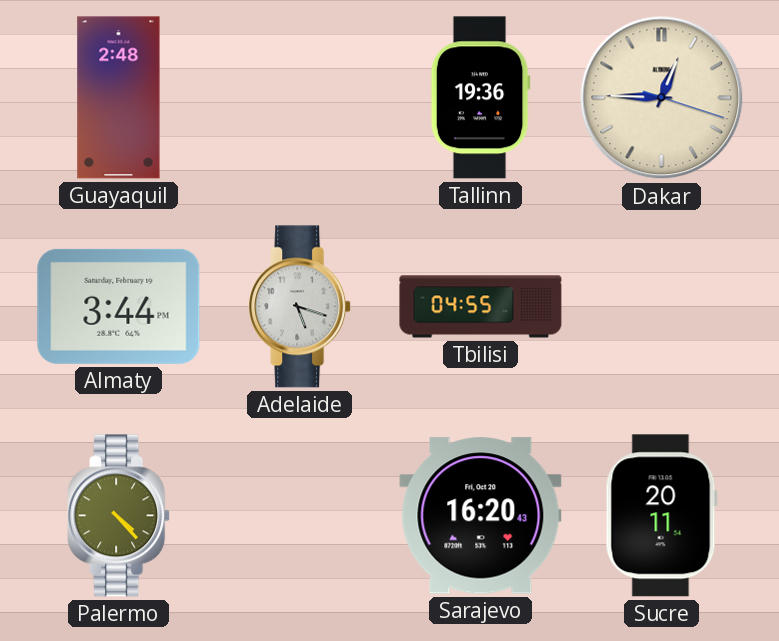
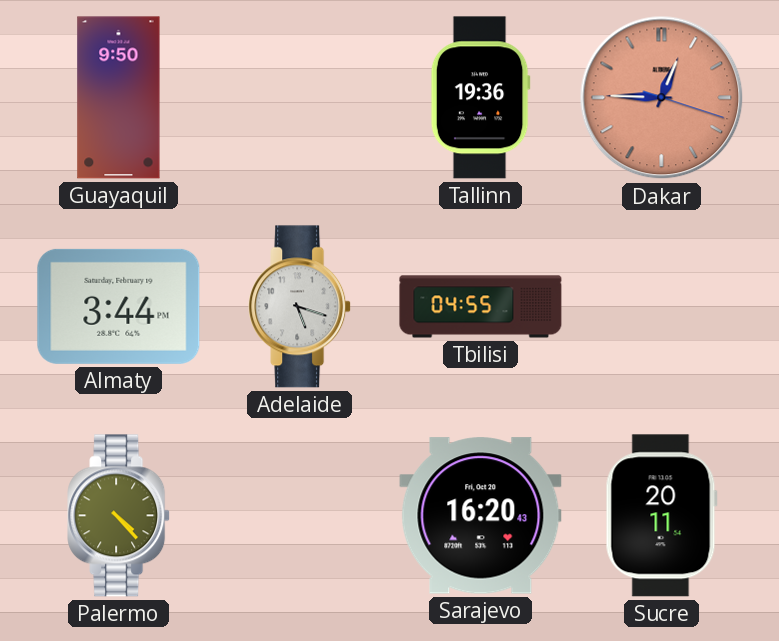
Guayaquil: 2:48 -> 9:50 (119, 98)
Dakar dial: cream -> salmon (662, 98)
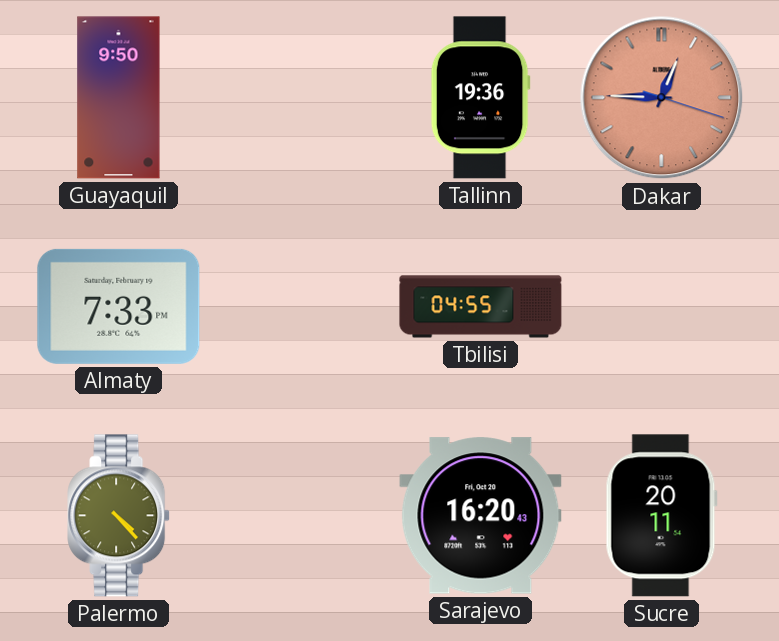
Almaty: 3:44 -> 7:33 (119, 306)
Adelaide: 5:18 -> none (300, 307)
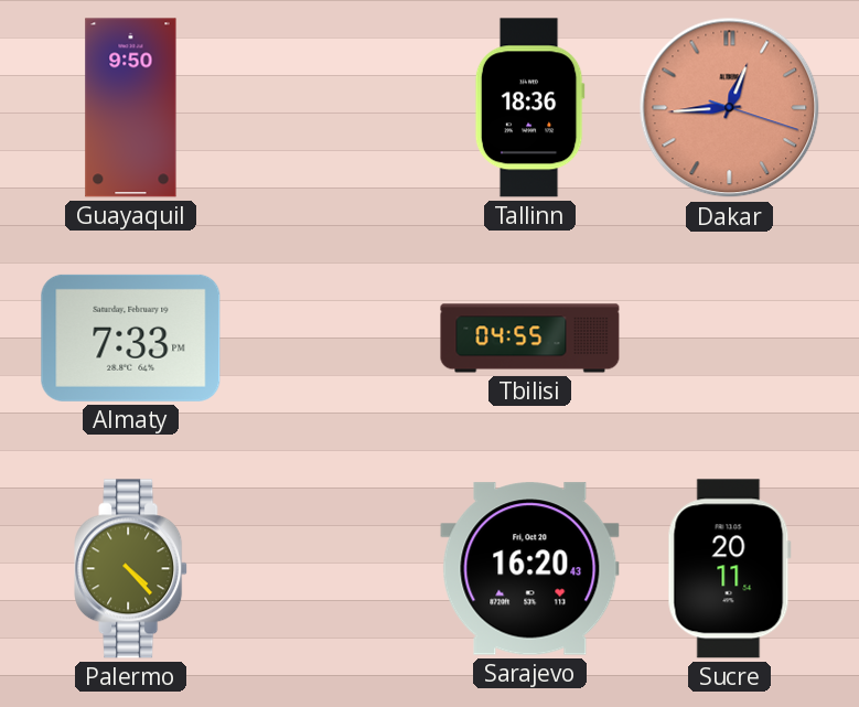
Tallinn: 19:36 -> 18:36 (529, 108)
Dakar: 12:45 -> 12:44 (730, 108)
